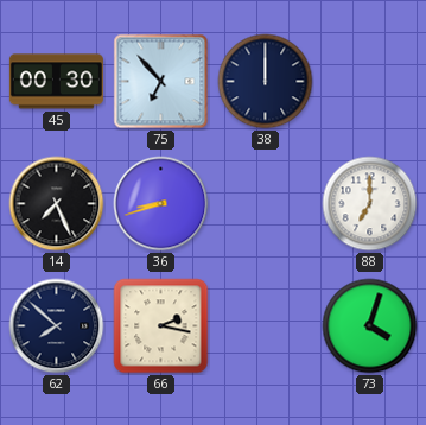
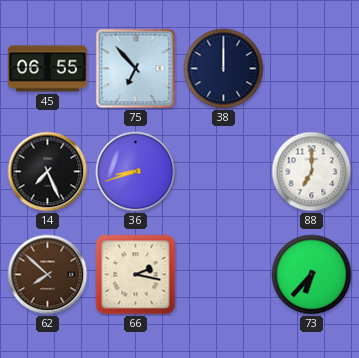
45: 00:30 -> 06:55 (47, 69)
62 dial: navy -> brown (48, 275)
73: 4:03 -> 6:37 (312, 275)
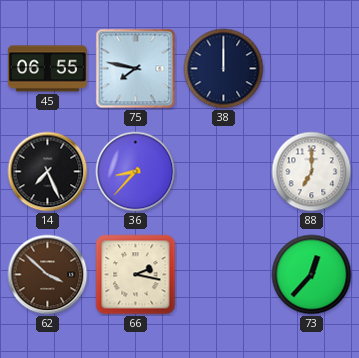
75: 6:53 -> 7:47 (136, 69)
36: 8:42 -> 8:37 (136, 172)
62: 7:52 -> 3:52 (48, 275)
73: 6:37 -> 12:37 (312, 275)
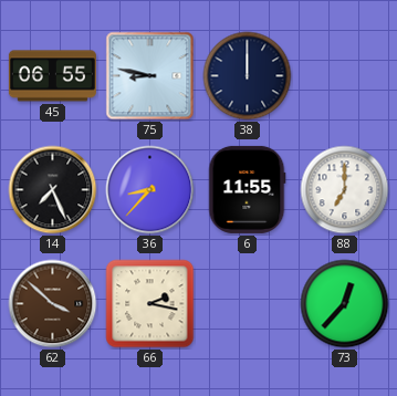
75: 7:47 -> 8:47 (150, 76)
6: none -> 11:55 (247, 189)
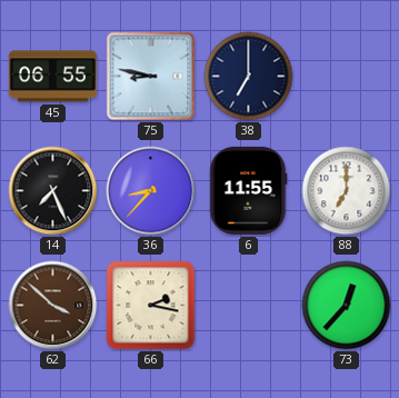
38: 12:00 -> 7:00 (249, 77)
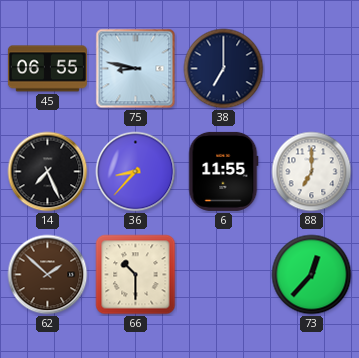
62: 3:52 -> 1:52 (48, 275)
66: 2:17 -> 10:30 (136, 275)
